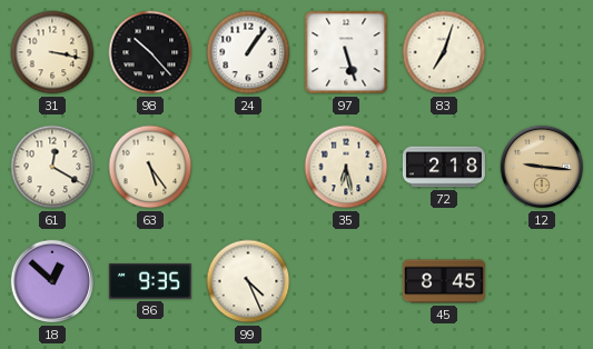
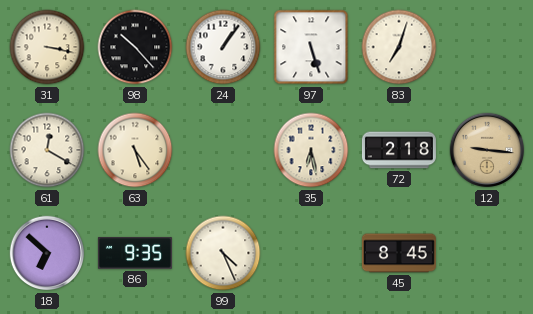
18: 12:52 -> 6:52 (47, 253)
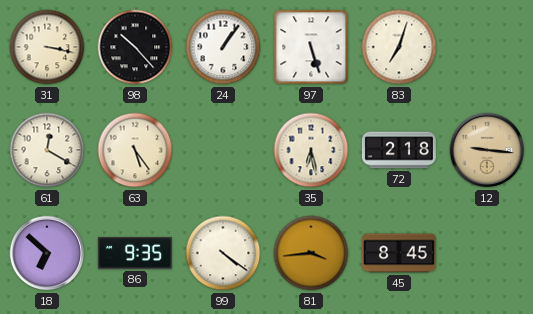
99: 4:26 -> 4:21 (223, 253)
81: none -> 3:44 (311, 253)
